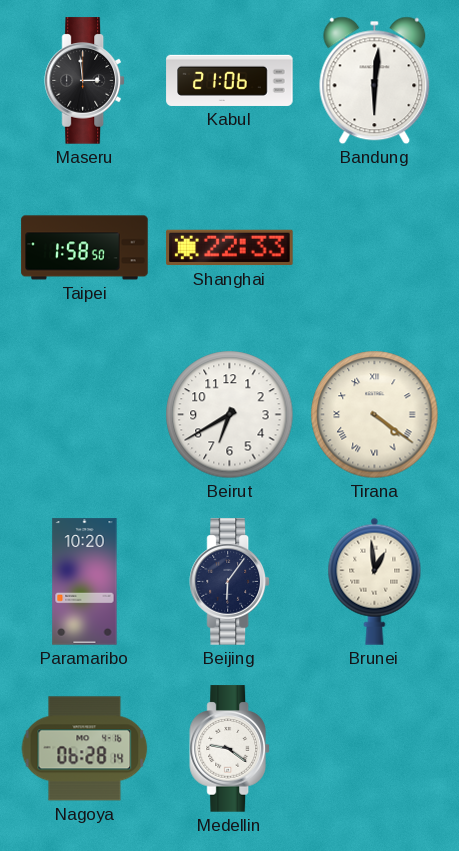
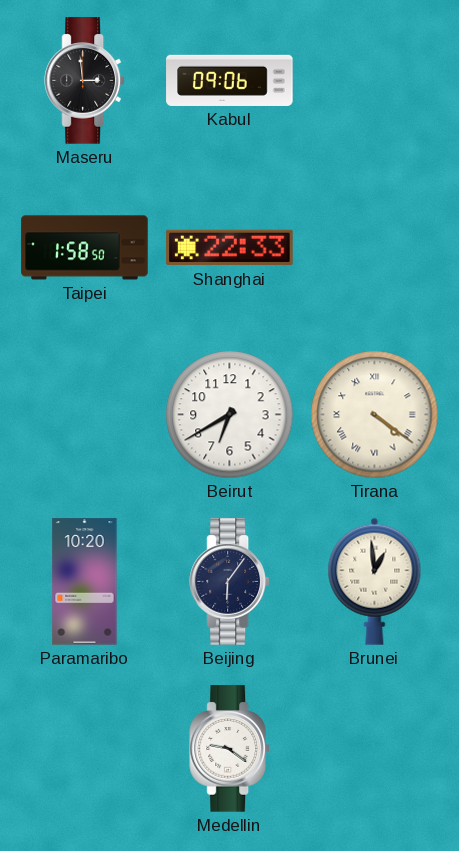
Kabul: 21:06 -> 09:06 (230, 80)
Bandung: 6:01 -> none (375, 81)
Nagoya: 06:28 -> none (85, 749)
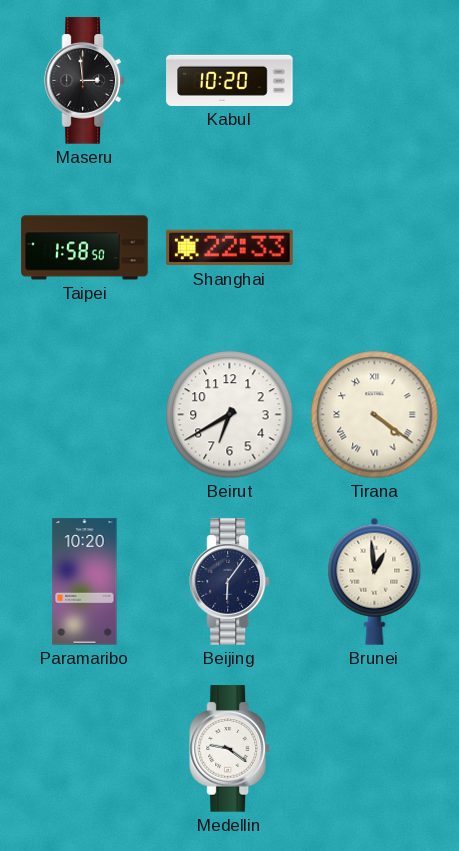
Kabul: 09:06 -> 10:20 (230, 80)
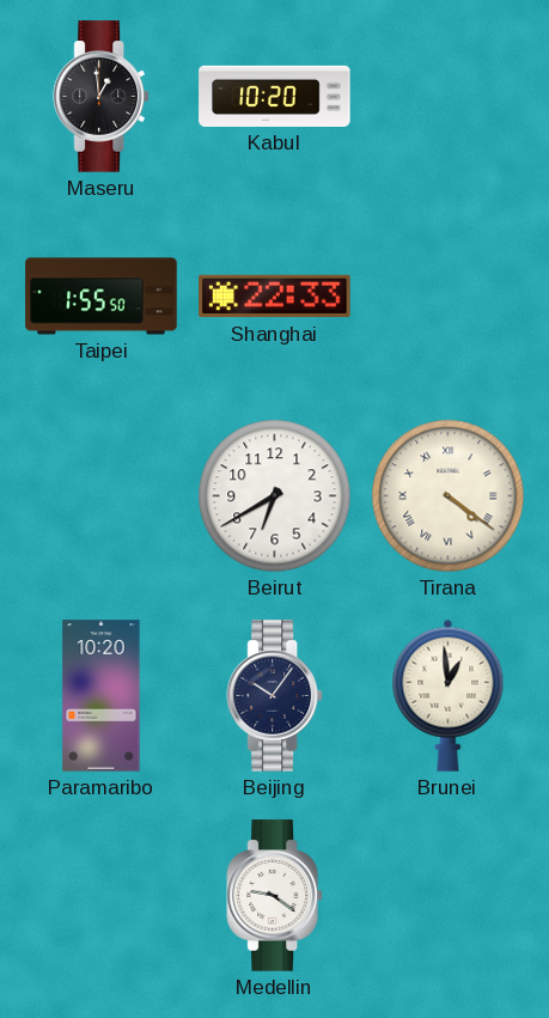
Maseru: 2:59 -> 12:59 (100, 97)
Taipei: 1:58 -> 1:55 (102, 297)
Beijing: 6:06 -> 10:06 (274, 696)
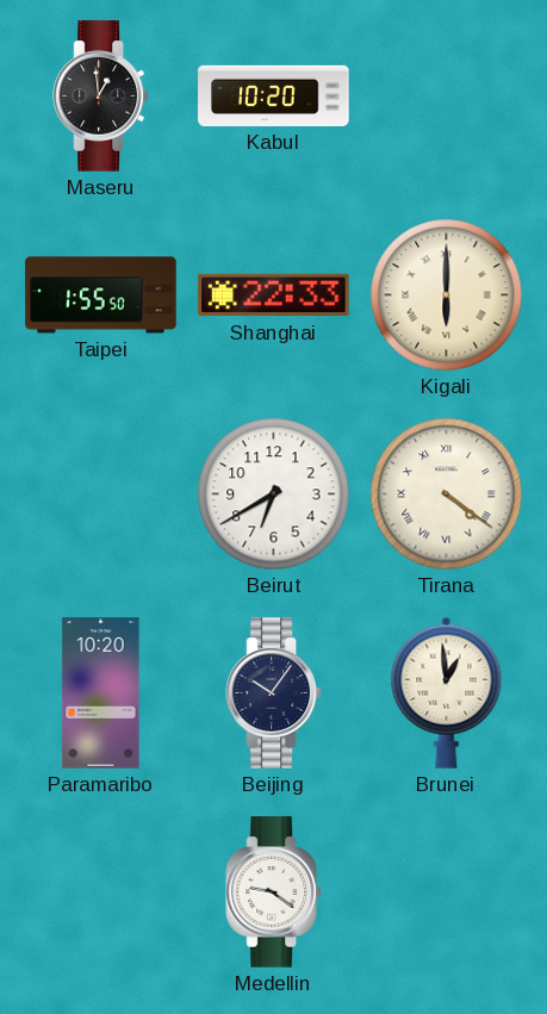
Kigali: none -> 6:00 (447, 296)
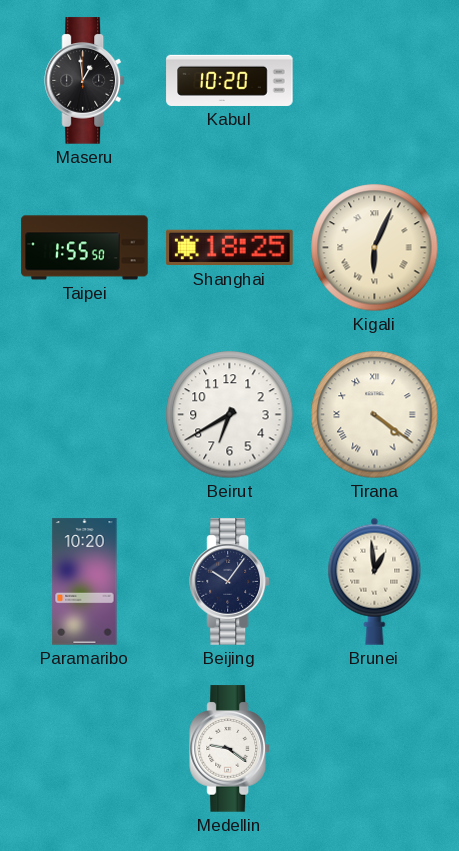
Shanghai: 22:33 -> 18:25 (230, 248)
Kigali: 6:00 -> 6:04 (375, 248)
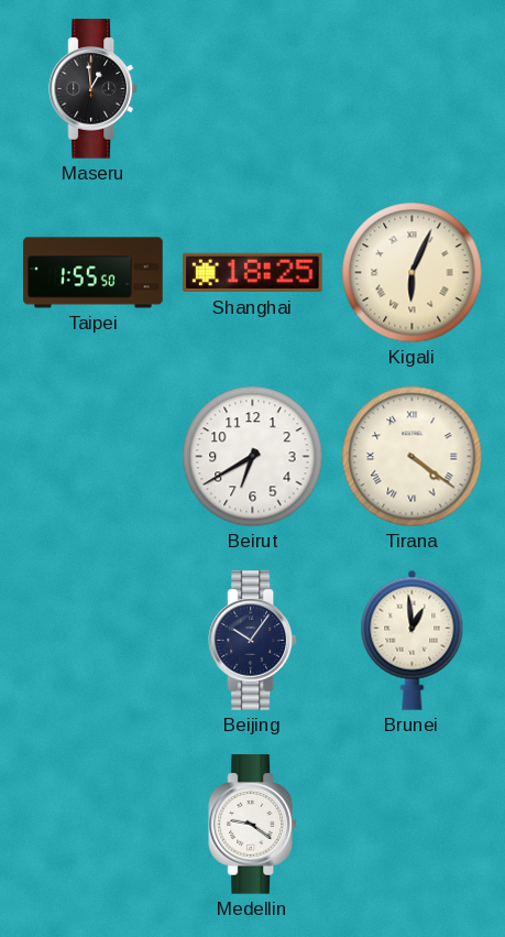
Kabul: 10:20 -> none (230, 80)
Paramaribo: 10:20 -> none (85, 582)
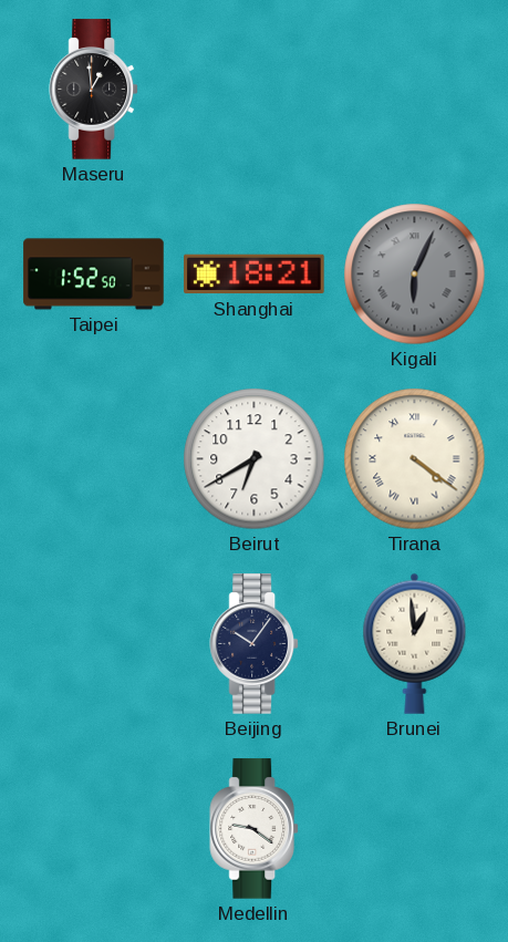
Taipei: 1:55 -> 1:52 (94, 275)
Shanghai: 18:25 -> 18:21 (255, 275)
Kigali dial: cream -> grey (415, 275)
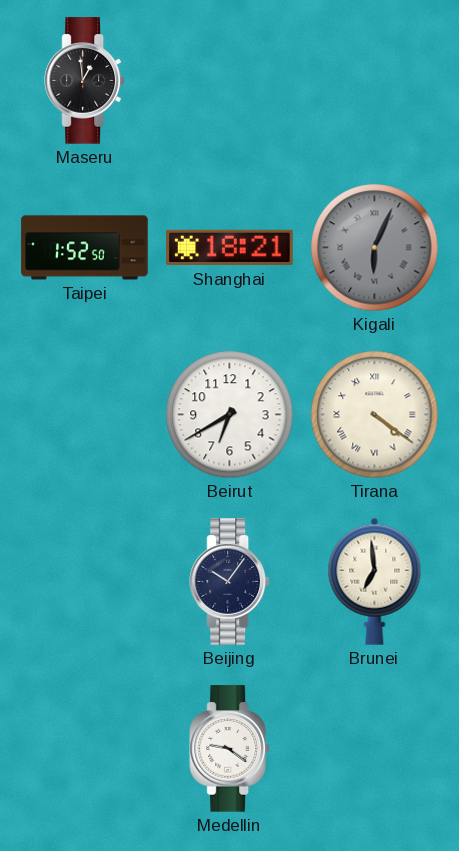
Brunei: 12:59 -> 6:59 (375, 581)
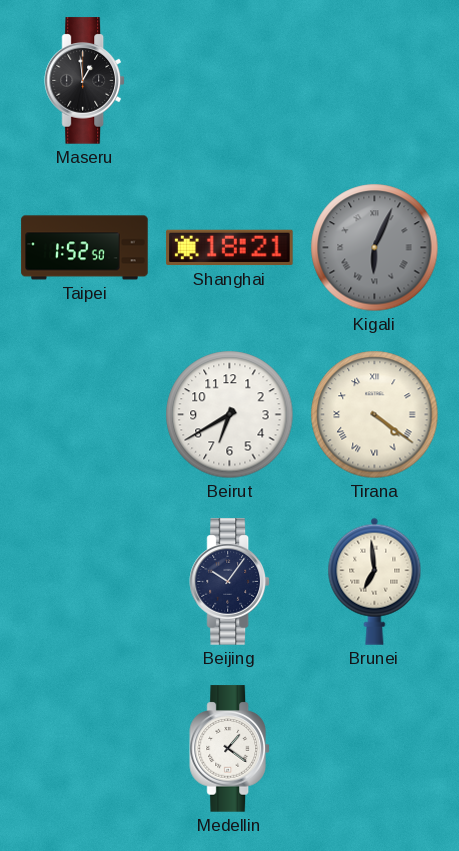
Medellin: 9:21 -> 1:21 (229, 749)
